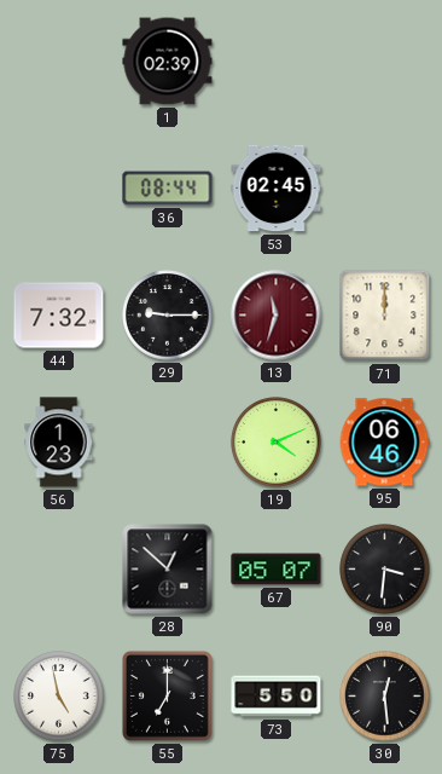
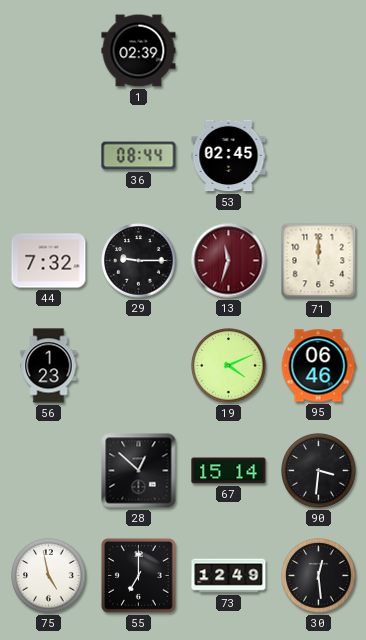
67: 05:07 -> 15:14 (229, 471)
73: 5:50 -> 12:49 (229, 576)
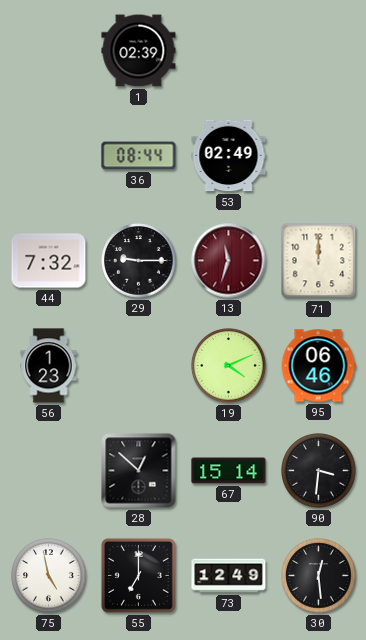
53: 02:45 -> 02:49 (229, 156)
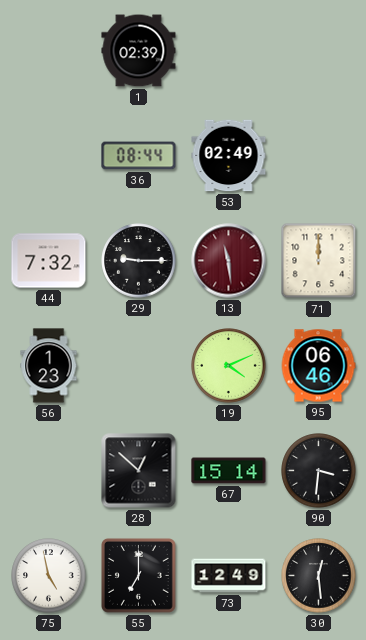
13: 11:33 -> 11:29 (229, 261)
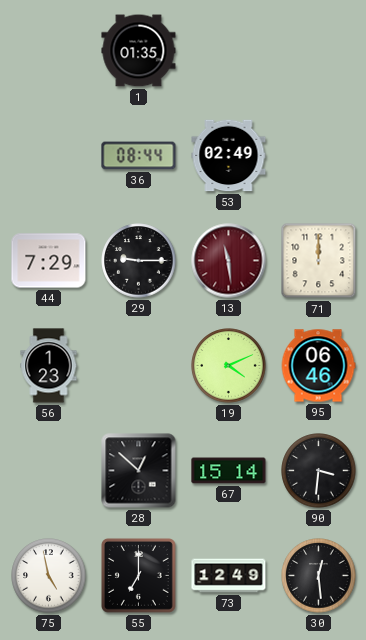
1: 02:39 -> 01:35 (139, 51)
44: 7:32 -> 7:29 (49, 261)
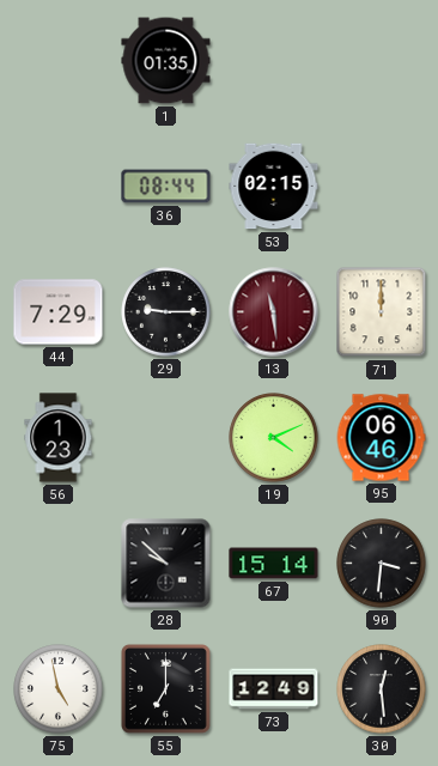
53: 02:49 -> 02:15 (274, 187)
28: 12:52 -> 9:52 (166, 564)
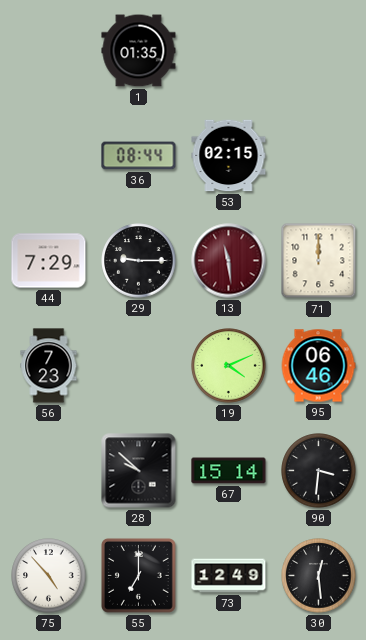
56: 1:23 -> 7:23 (49, 366)
75: 4:58 -> 4:53 (49, 576)
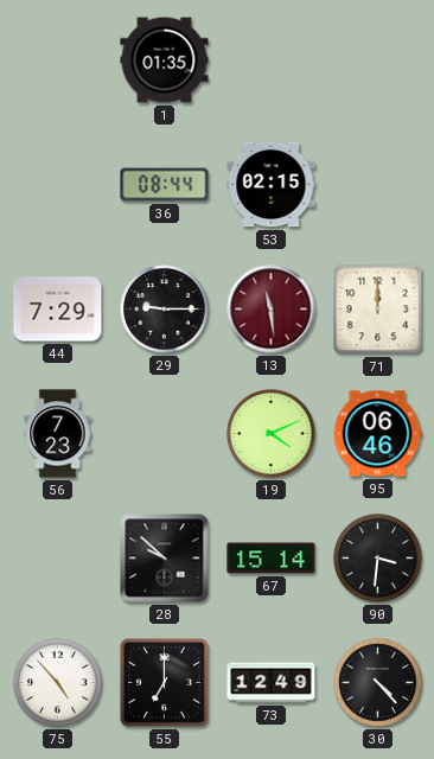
30: 12:29 -> 4:23 (378, 683)
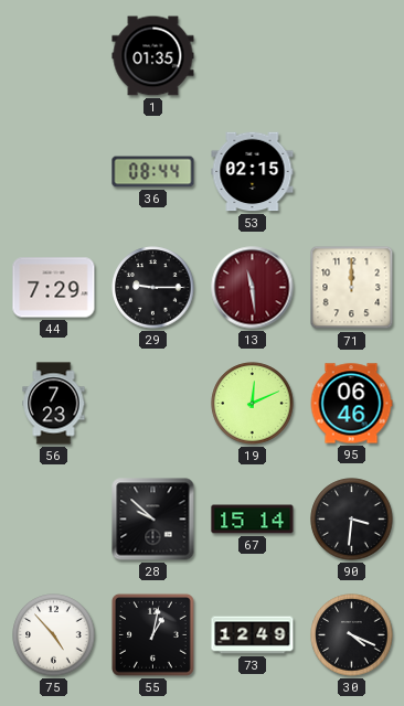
19: 4:11 -> 12:11 (253, 404)
55: 7:00 -> 1:02 (152, 634)
30: 4:23 -> 4:19 (352, 635)
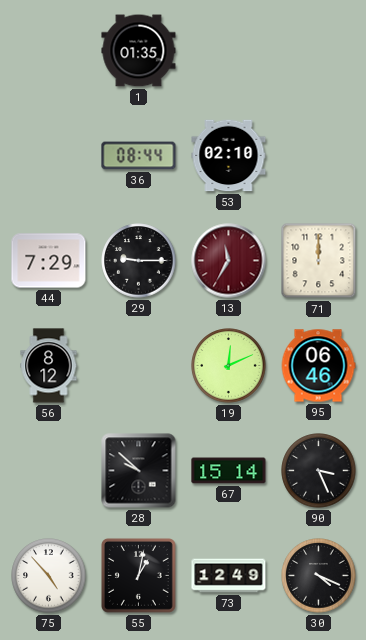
53: 02:15 -> 02:10 (229, 156)
13: 11:29 -> 11:35 (229, 261)
56: 7:23 -> 8:12 (49, 366)
90: 3:31 -> 3:26 (319, 471)
